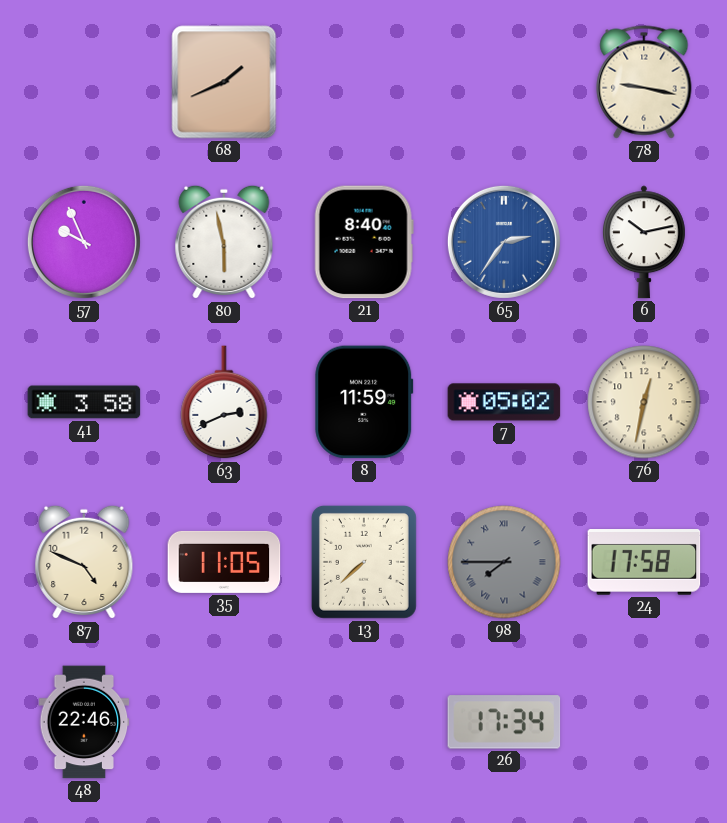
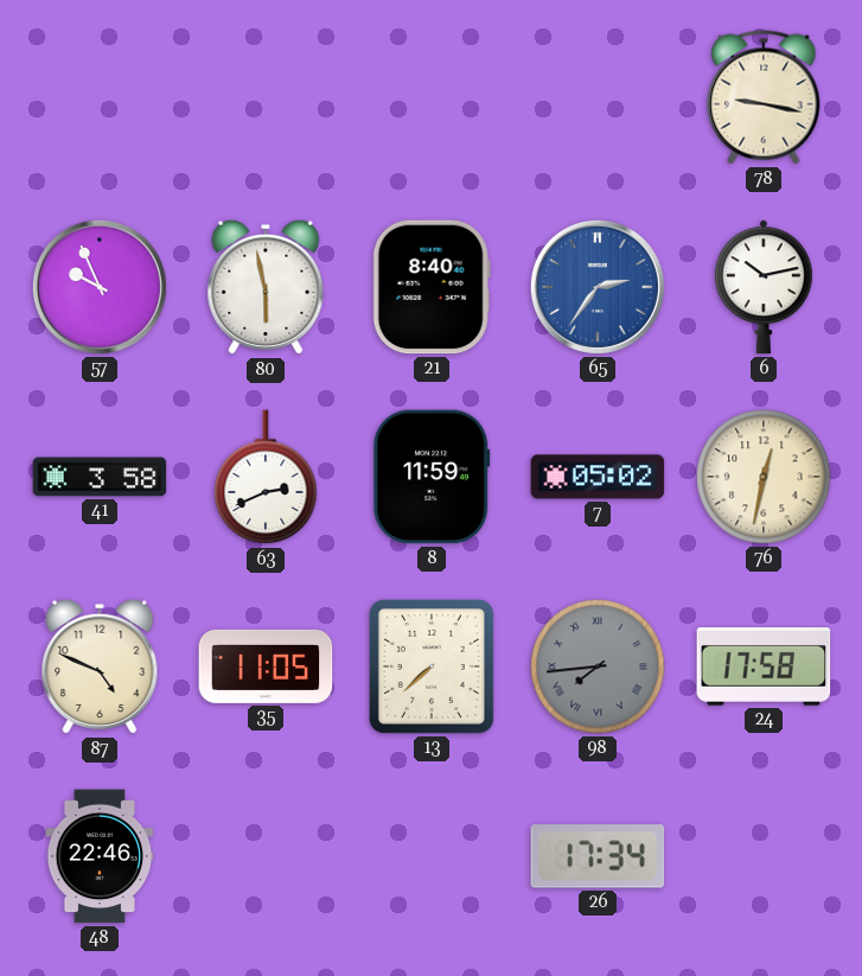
68: 1:41 -> none (224, 82)
98: 7:45 -> 7:44 (598, 666)
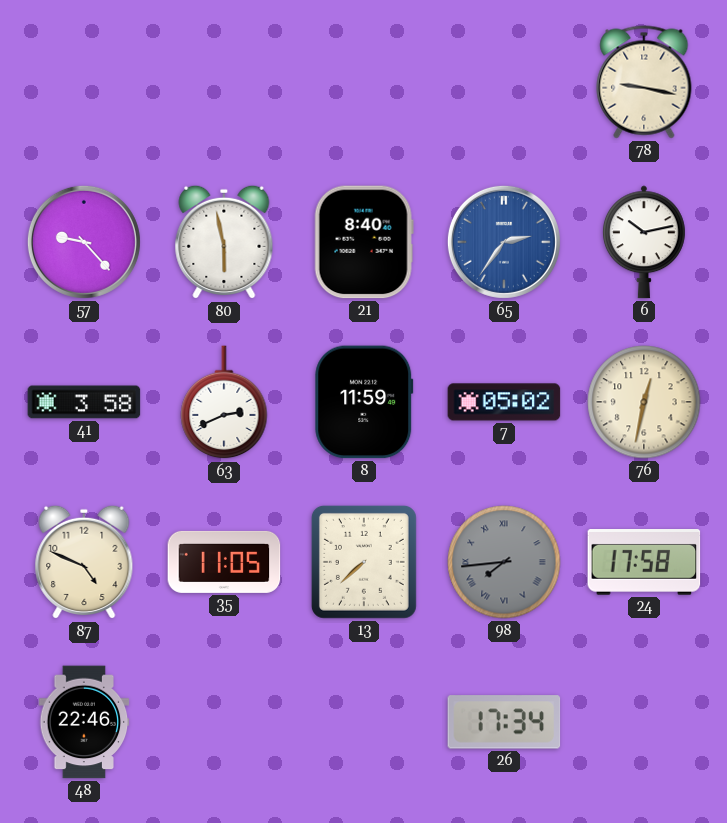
57: 9:56 -> 9:23 (84, 242)
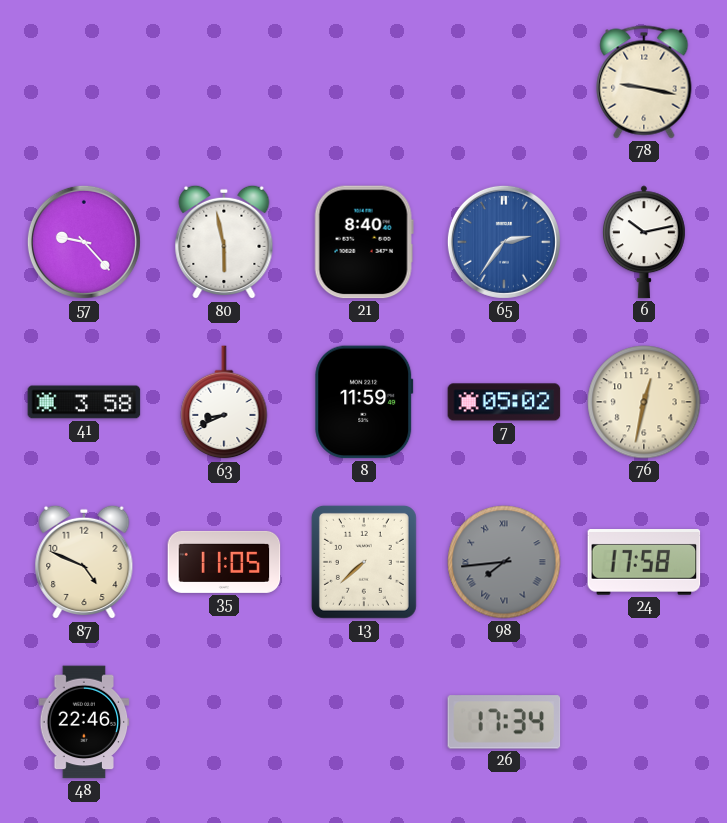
63: 2:41 -> 8:41 (224, 403)
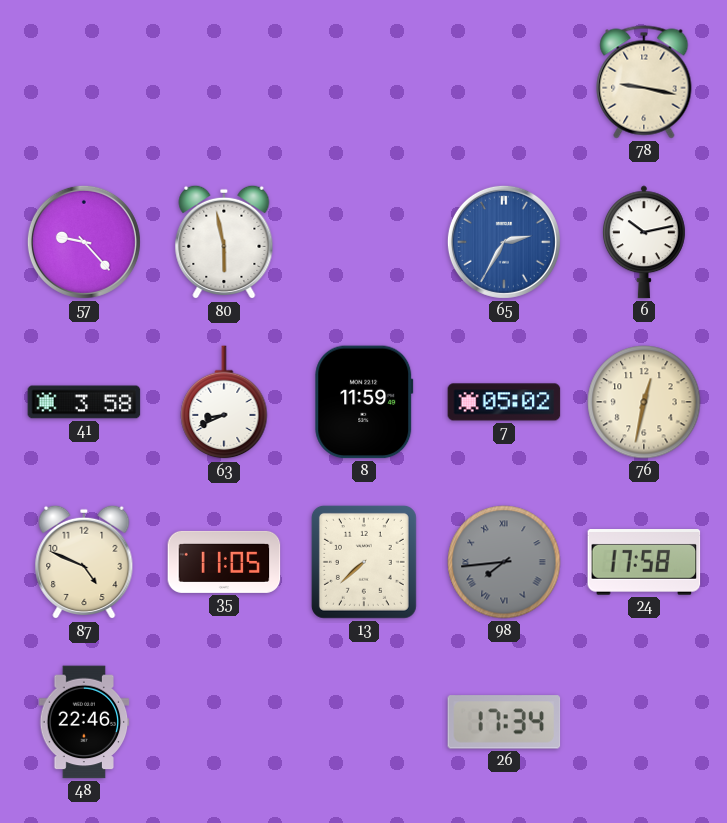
21: 8:40 -> none (364, 242)
65: 2:36 -> 2:35 (504, 242)
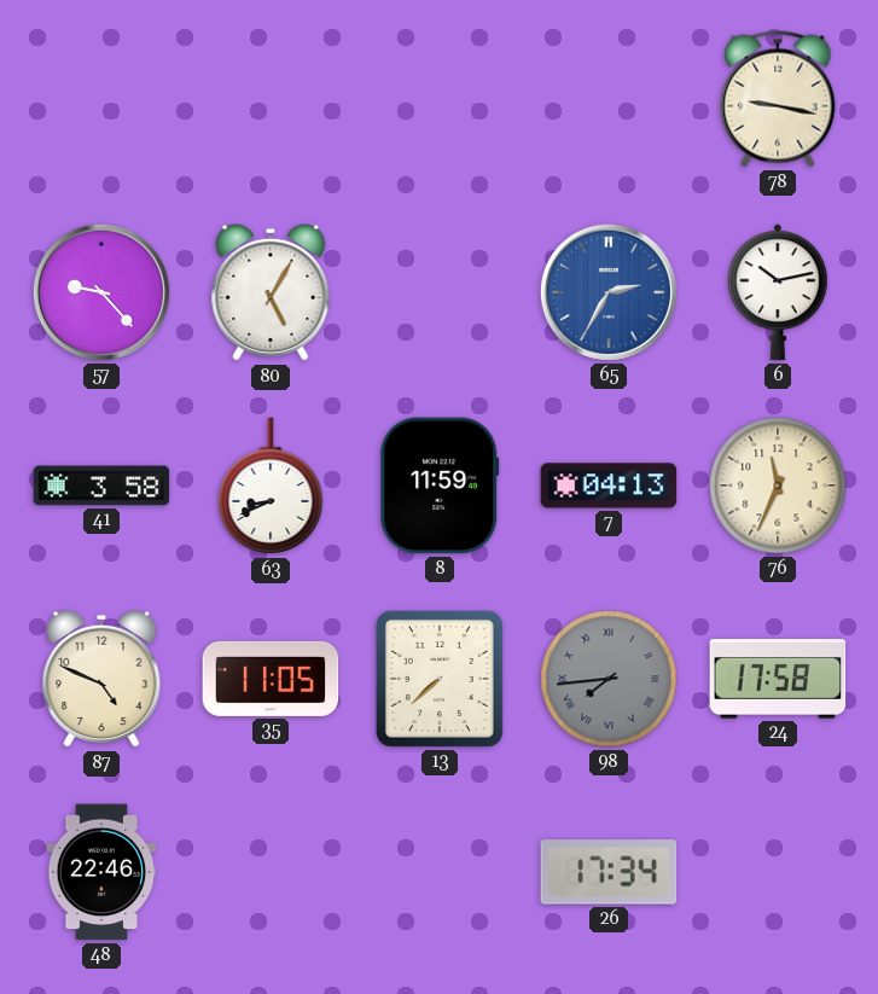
80: 5:58 -> 5:05 (271, 292)
7: 05:02 -> 04:13 (609, 486)
76: 12:32 -> 11:34 (778, 486)
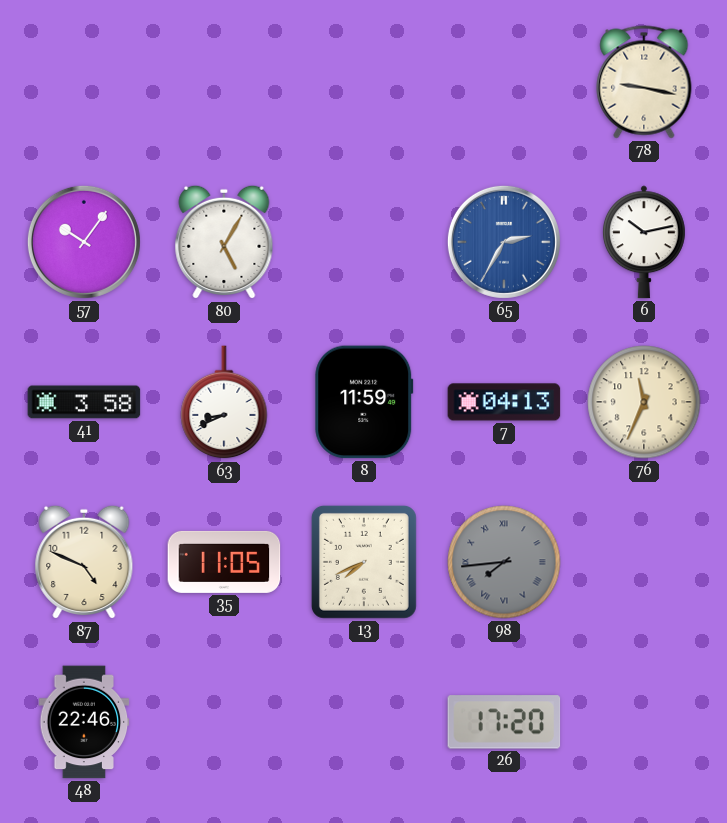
57: 9:23 -> 10:06 (84, 242)
13: 7:38 -> 7:41 (364, 562)
24: 17:58 -> none (778, 680)
26: 17:34 -> 17:20 (504, 722)
